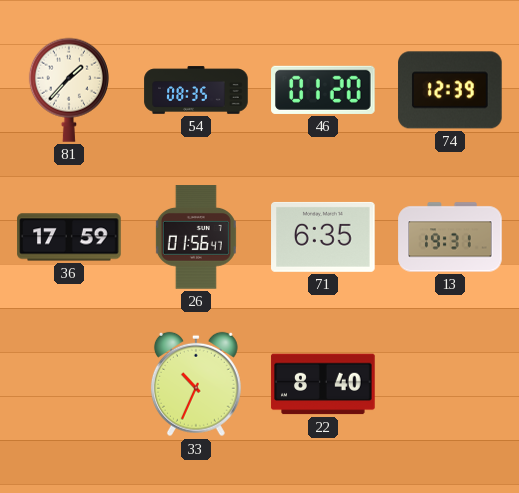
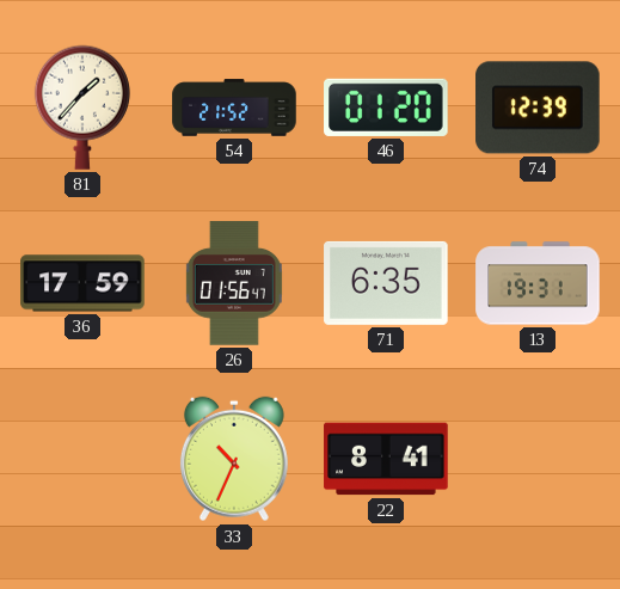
54: 08:35 -> 21:52 (234, 108)
22: 8:40 -> 8:41 (386, 459)
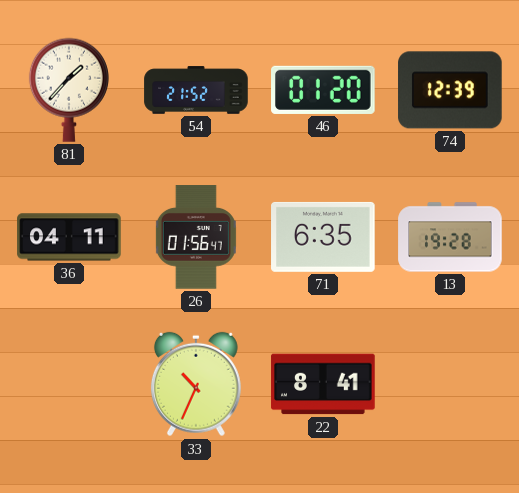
36: 17:59 -> 04:11 (69, 237)
13: 19:31 -> 19:28 (450, 237)
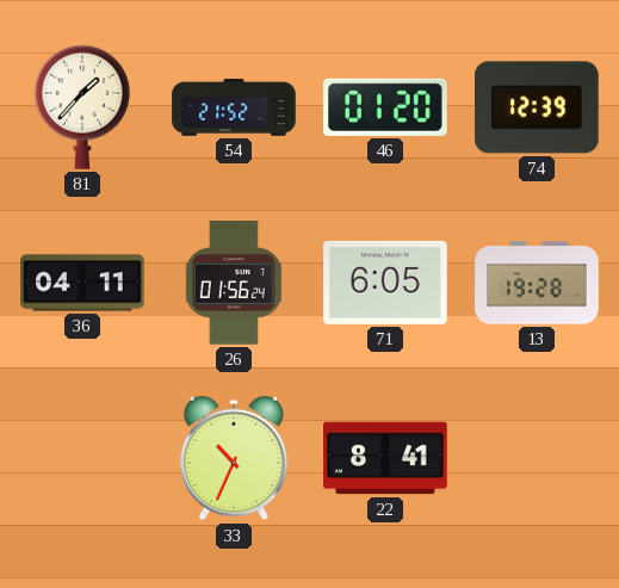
26: 01:56:47 -> 01:56:24 (234, 283)
71: 6:35 -> 6:05 (385, 283)
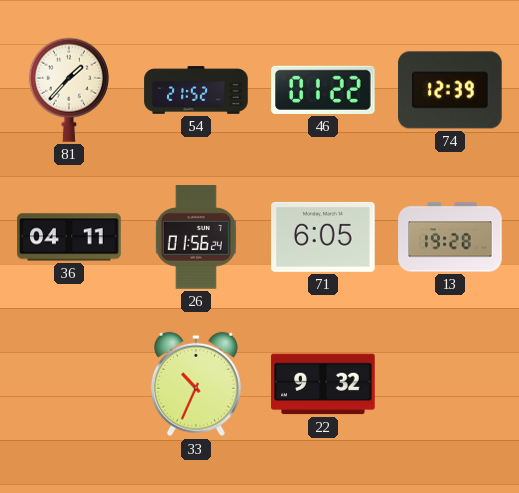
46: 01:20 -> 01:22 (323, 90)
22: 8:41 -> 9:32 (323, 384)
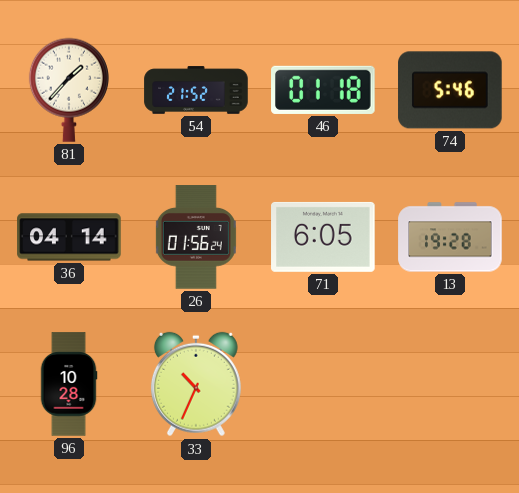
46: 01:22 -> 01:18 (323, 90)
74: 12:39 -> 5:46 (450, 90)
36: 04:11 -> 04:14 (69, 237)
96: none -> 10:28 (69, 384)
22: 9:32 -> none (323, 384)
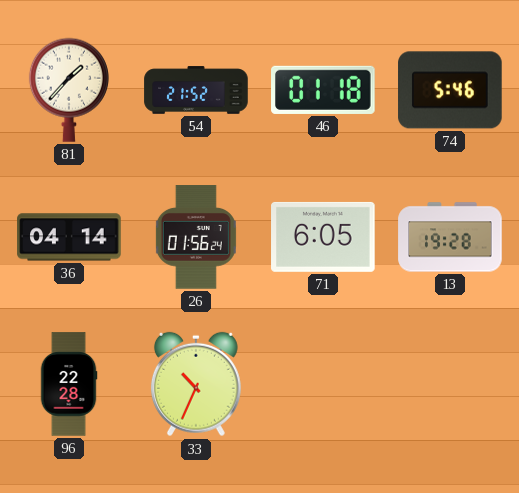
96: 10:28 -> 22:28 (69, 384)
